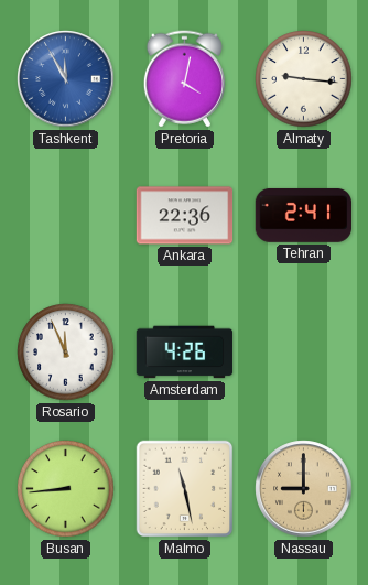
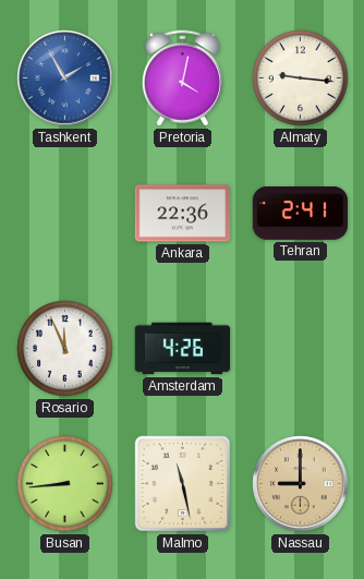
Tashkent: 11:55 -> 1:55 (65, 79)
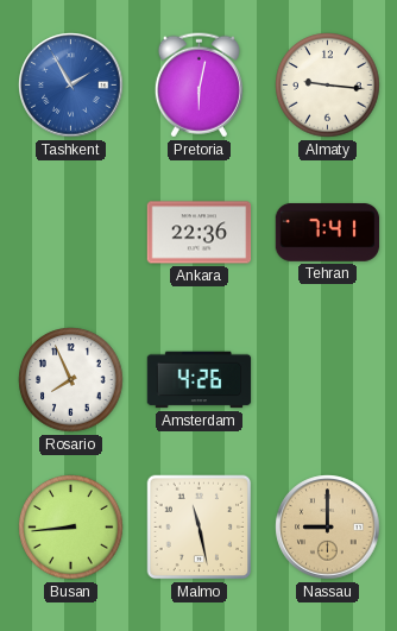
Pretoria: 4:02 -> 6:02 (198, 86)
Tehran: 2:41 -> 7:41 (328, 233)
Rosario: 11:56 -> 7:56 (71, 380)
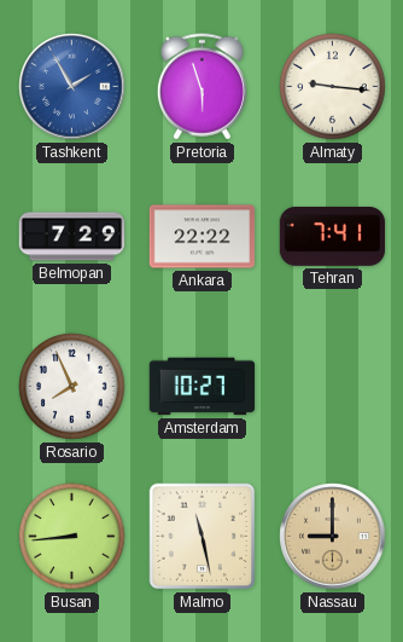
Pretoria: 6:02 -> 5:57 (201, 87)
Belmopan: none -> 7:29 (72, 237)
Ankara: 22:36 -> 22:22 (203, 237)
Amsterdam: 4:26 -> 10:27 (203, 387)
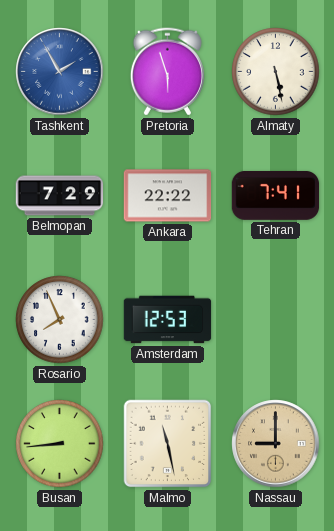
Almaty: 9:16 -> 5:28 (276, 72)
Amsterdam: 10:27 -> 12:53 (168, 320)
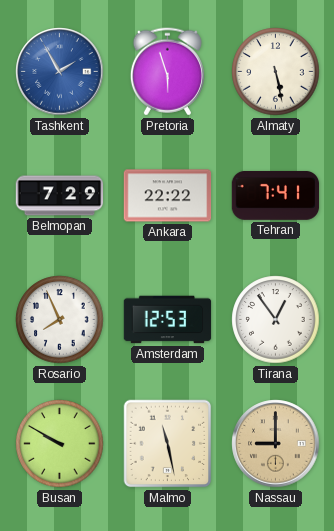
Tirana: none -> 12:54 (276, 320)
Busan: 8:44 -> 9:50 (60, 444)
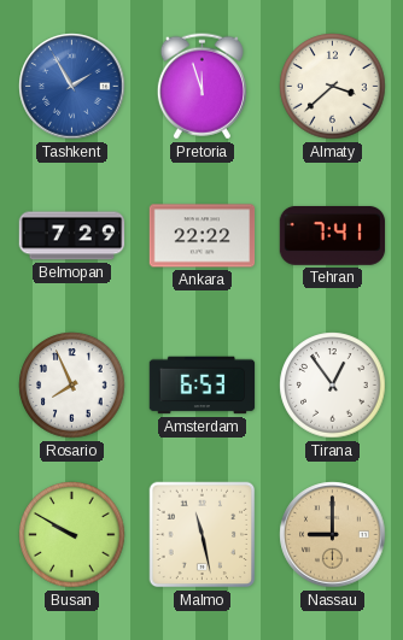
Pretoria: 5:57 -> 11:57 (201, 87)
Almaty: 5:28 -> 3:38 (333, 87)
Amsterdam: 12:53 -> 6:53 (203, 386)
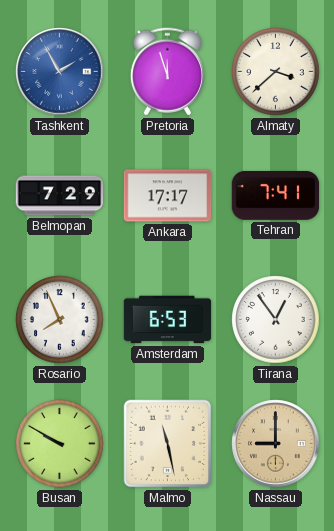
Ankara: 22:22 -> 17:17 (168, 196)
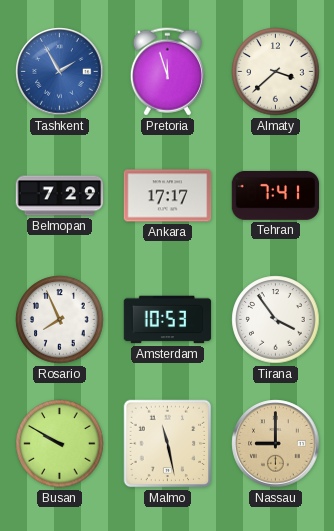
Amsterdam: 6:53 -> 10:53 (168, 320)
Tirana: 12:54 -> 3:54 (276, 320)
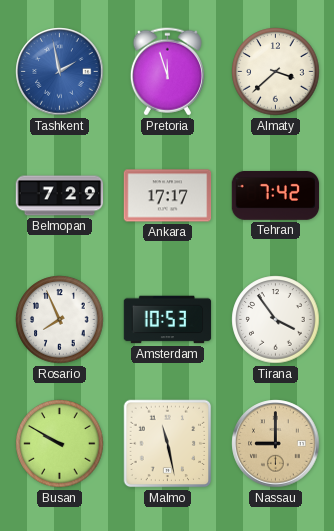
Tashkent: 1:55 -> 1:58 (60, 72)
Tehran: 7:41 -> 7:42 (276, 196)
